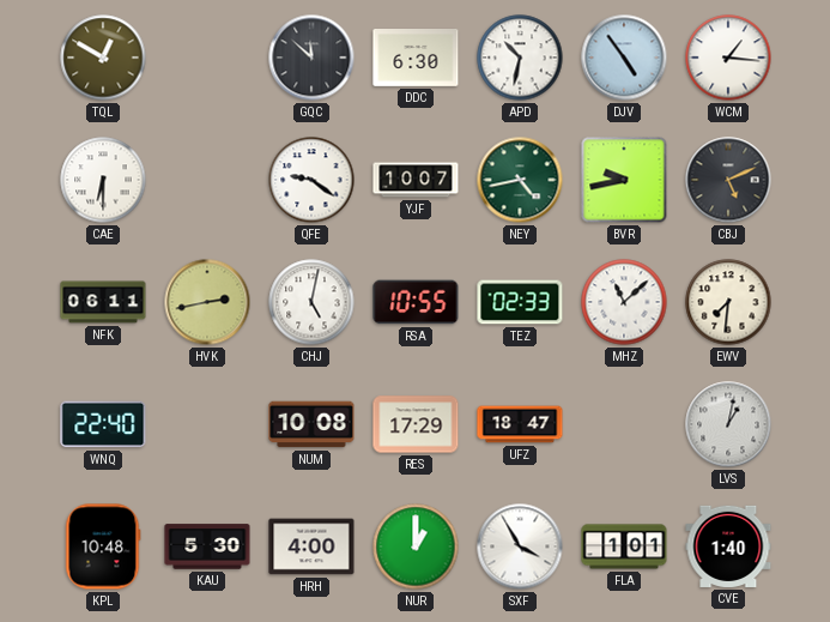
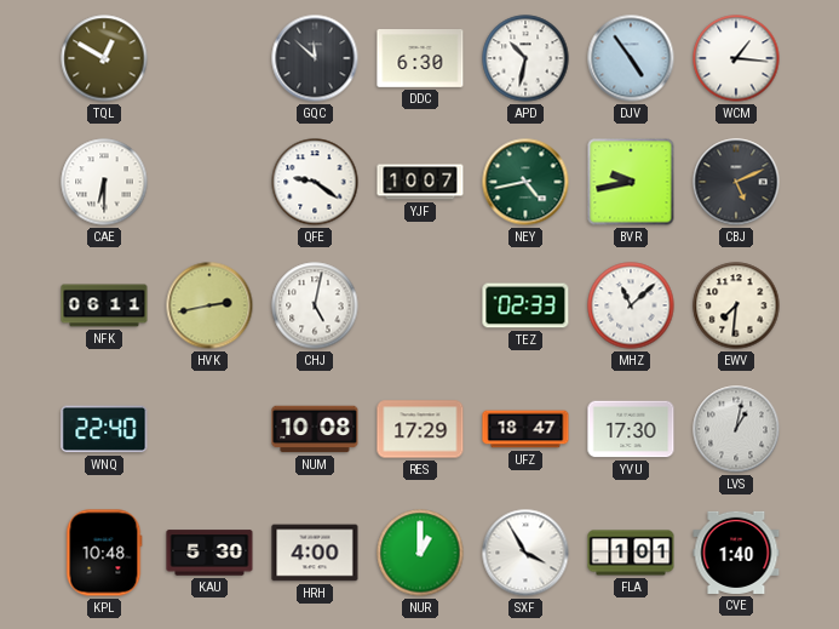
RSA: 10:55 -> none (416, 302)
YVU: none -> 17:30 (631, 429)
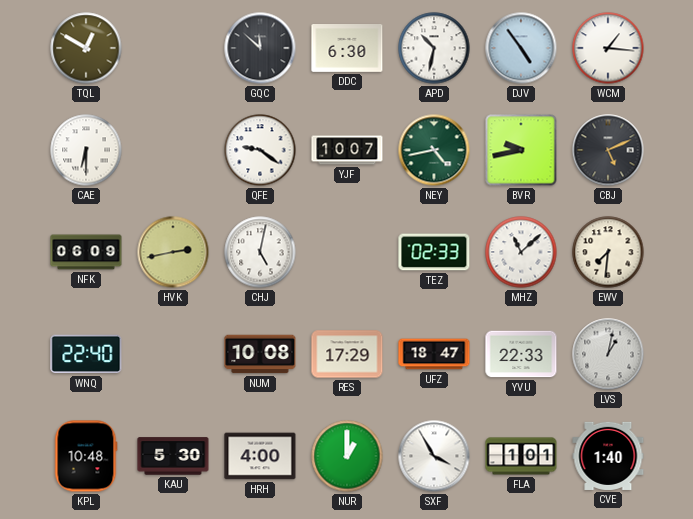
NFK: 06:11 -> 06:09 (86, 252)
YVU: 17:30 -> 22:33 (521, 354)
